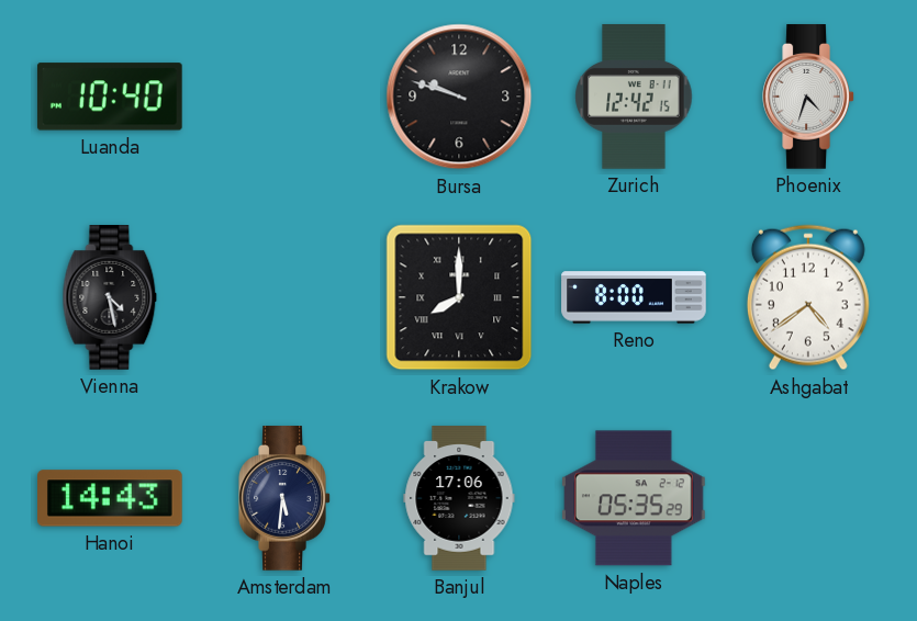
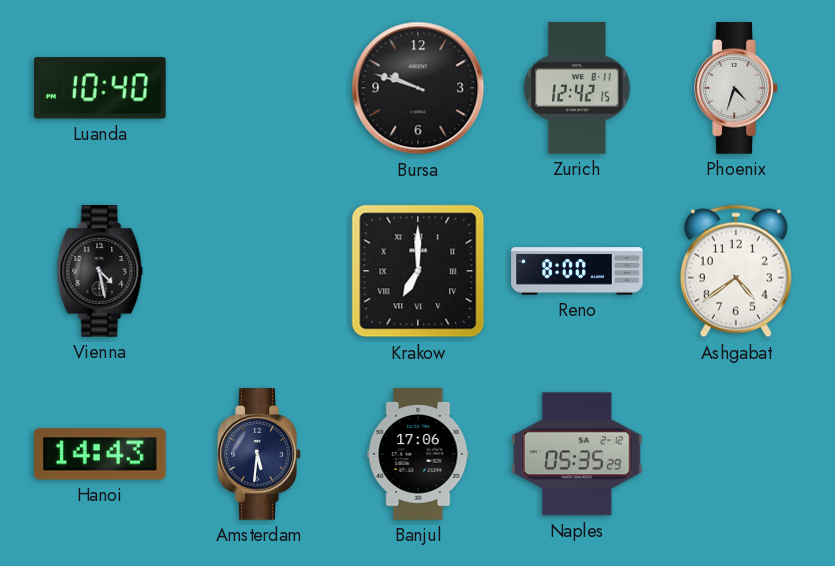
Krakow: 8:00 -> 7:00 (418, 271)
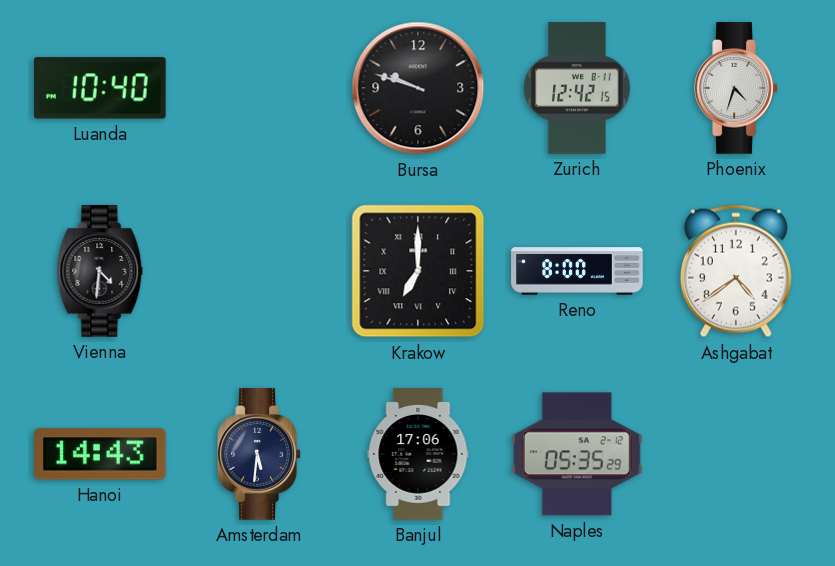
Vienna: 4:28 -> 4:31 (100, 271)
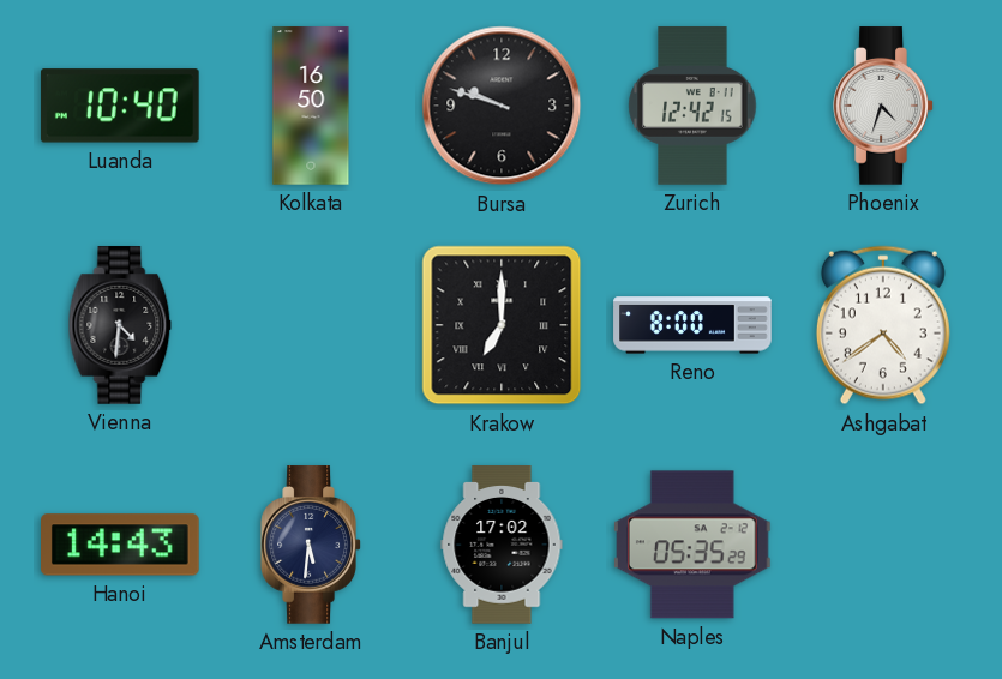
Kolkata: none -> 16:50 (311, 106)
Banjul: 17:06 -> 17:02 (502, 545)
